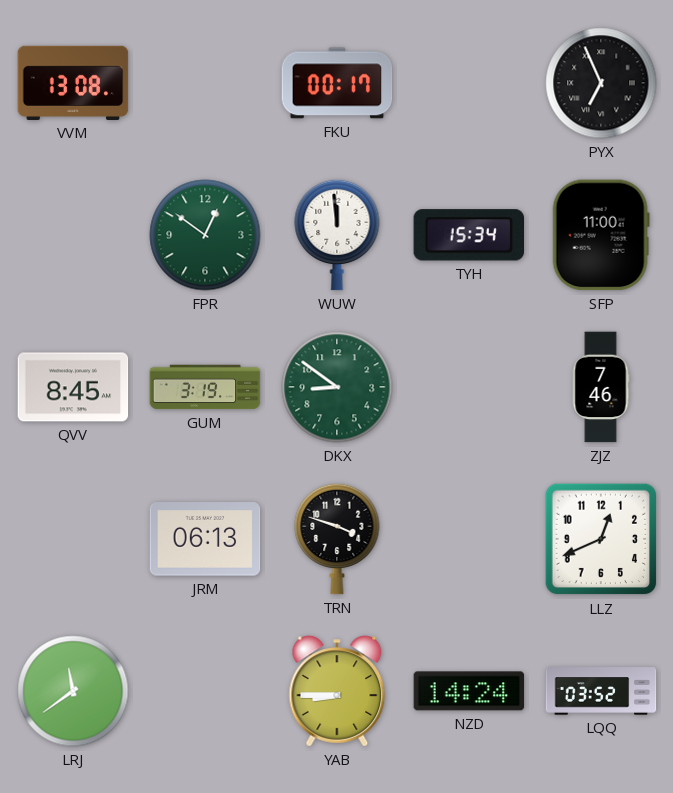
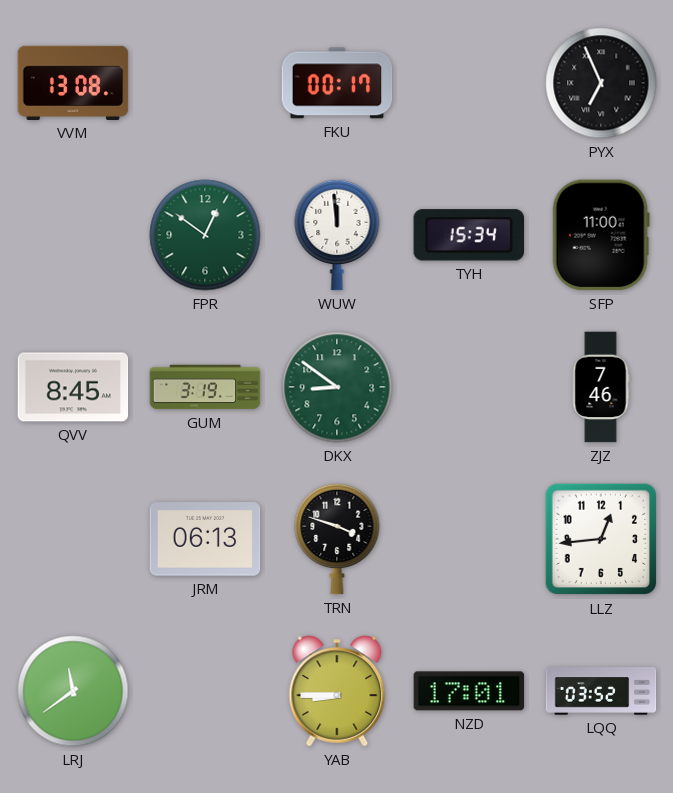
LLZ: 12:41 -> 12:44 (601, 539)
NZD: 14:24 -> 17:01 (469, 691)
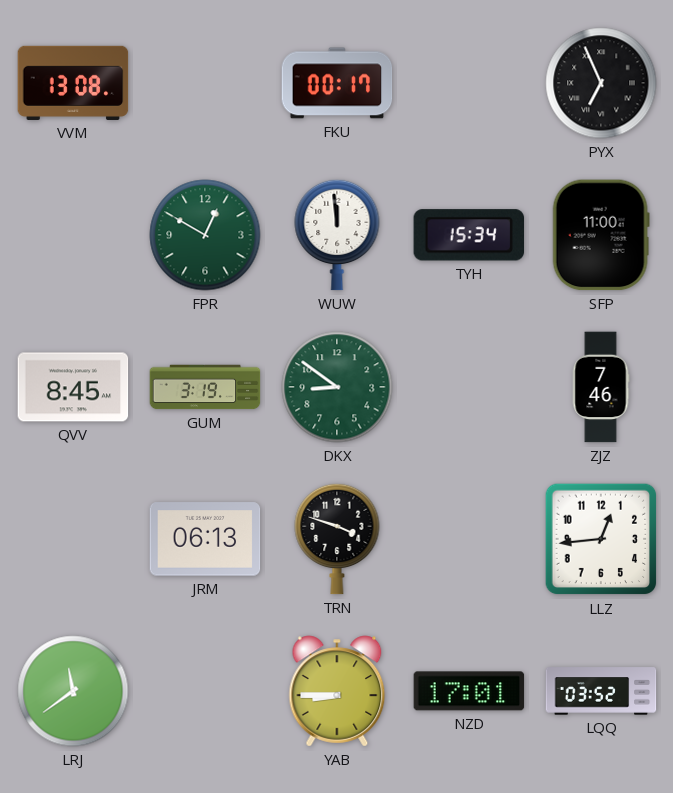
FPR: 12:51 -> 12:50 (205, 235)
